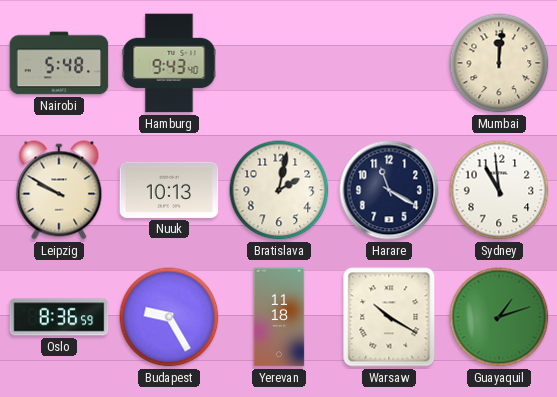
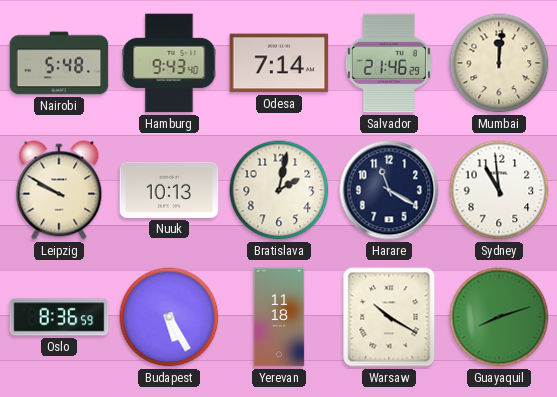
Odesa: none -> 7:14 (279, 63)
Salvador: none -> 21:46 (389, 63)
Budapest: 9:25 -> 5:25 (169, 317)
Guayaquil: 1:12 -> 8:12 (499, 317)
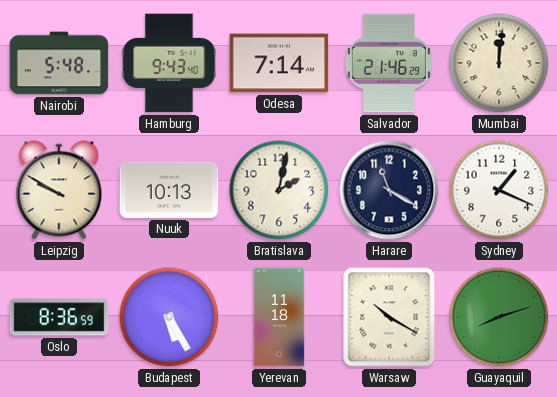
Sydney: 10:59 -> 1:19 (499, 190)
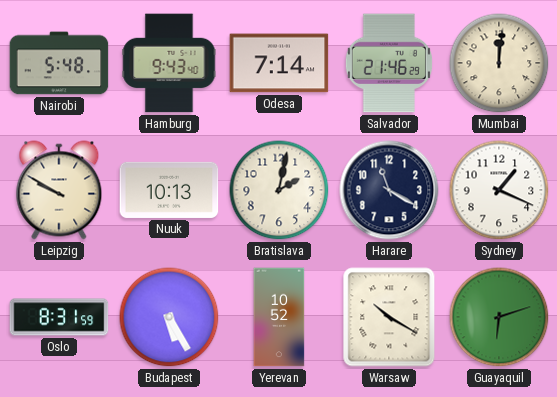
Oslo: 8:36 -> 8:31 (59, 317)
Yerevan: 11:18 -> 10:52 (279, 317)
Guayaquil: 8:12 -> 6:12 (499, 317)
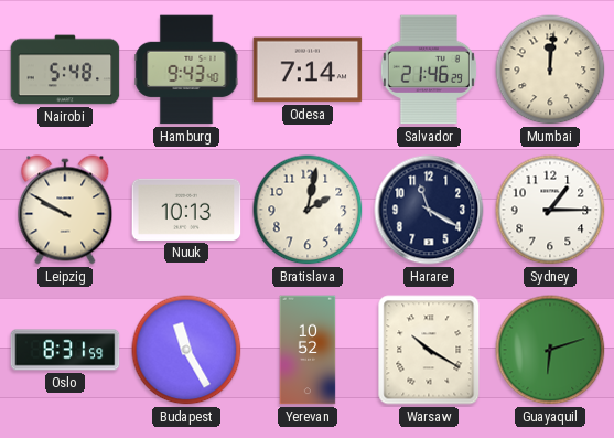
Sydney: 1:19 -> 1:15 (550, 210)
Budapest: 5:25 -> 11:25 (186, 350)
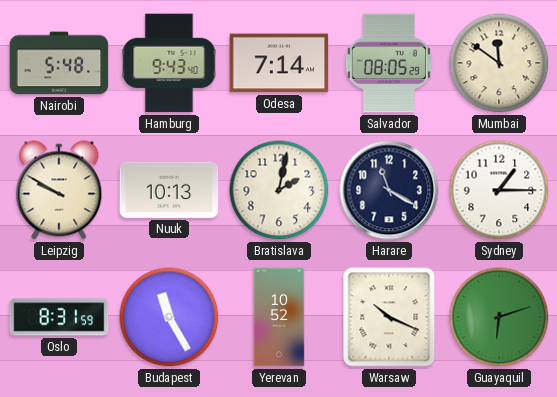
Salvador: 21:46 -> 08:05 (389, 63)
Mumbai: 12:01 -> 11:51 (499, 63)
Warsaw: 10:20 -> 10:19 (389, 317)
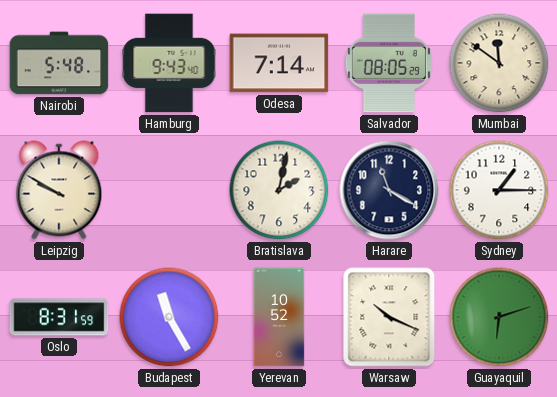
Nuuk: 10:13 -> none (169, 190)
